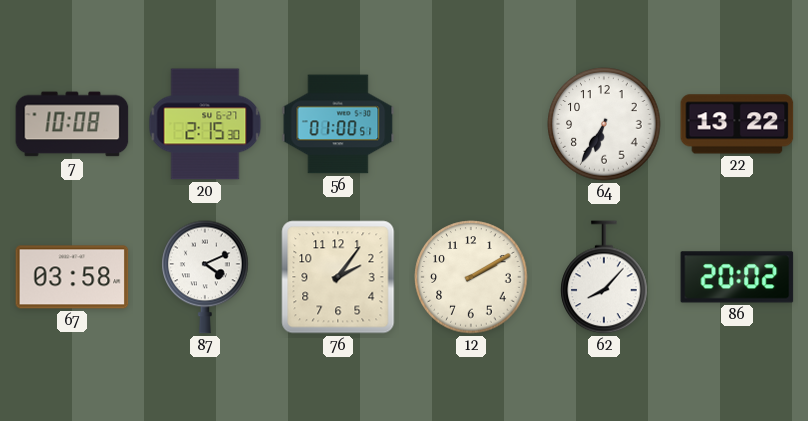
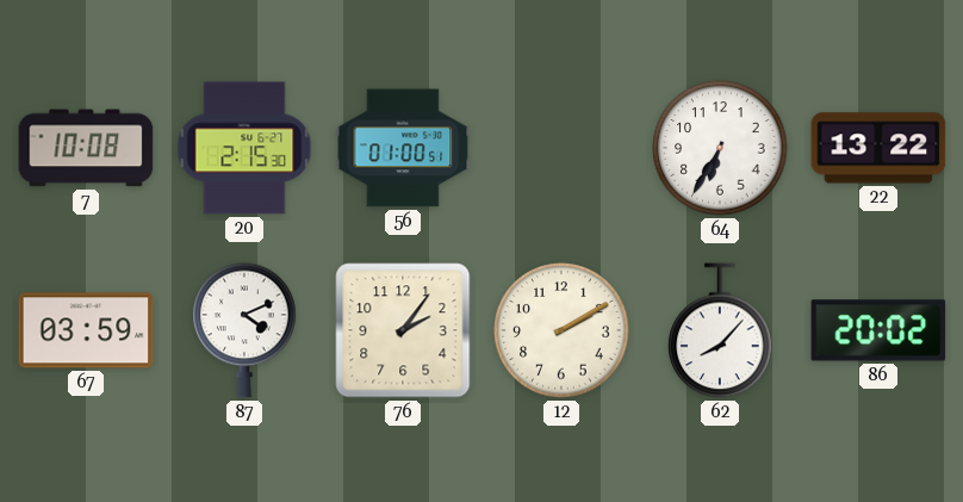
67: 03:58 -> 03:59 (86, 330)
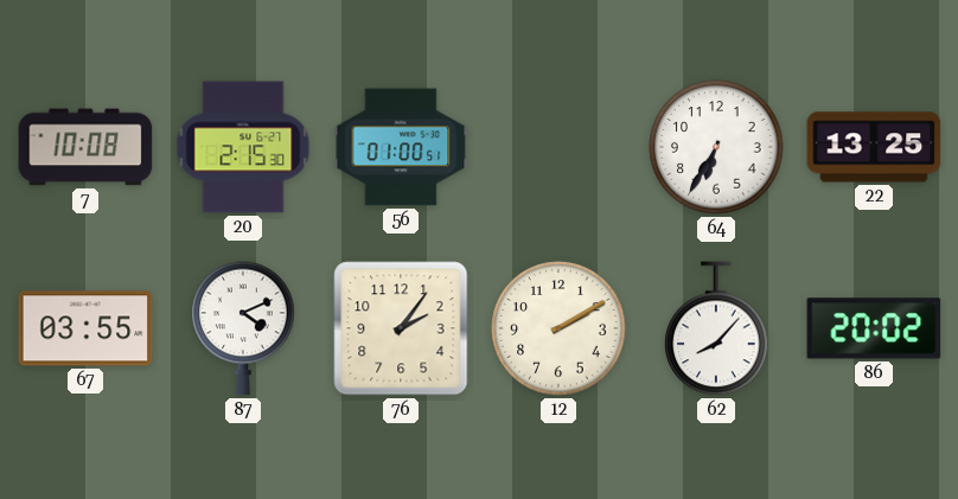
22: 13:22 -> 13:25 (874, 147)
67: 03:59 -> 03:55 (85, 328)
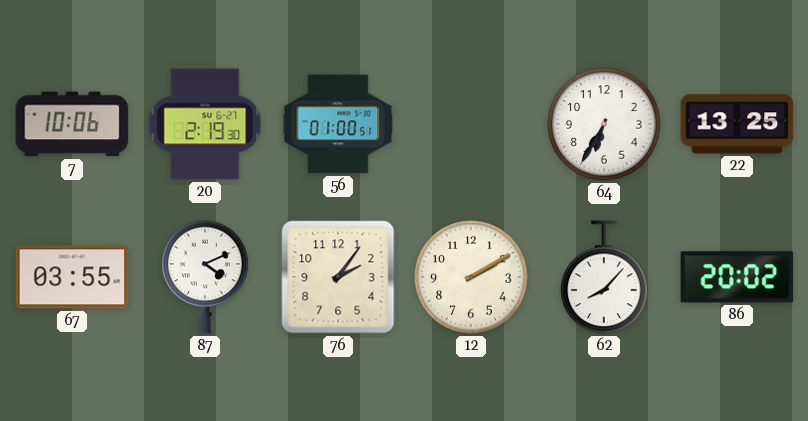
7: 10:08 -> 10:06 (72, 124)
20: 2:15 -> 2:19 (205, 124)
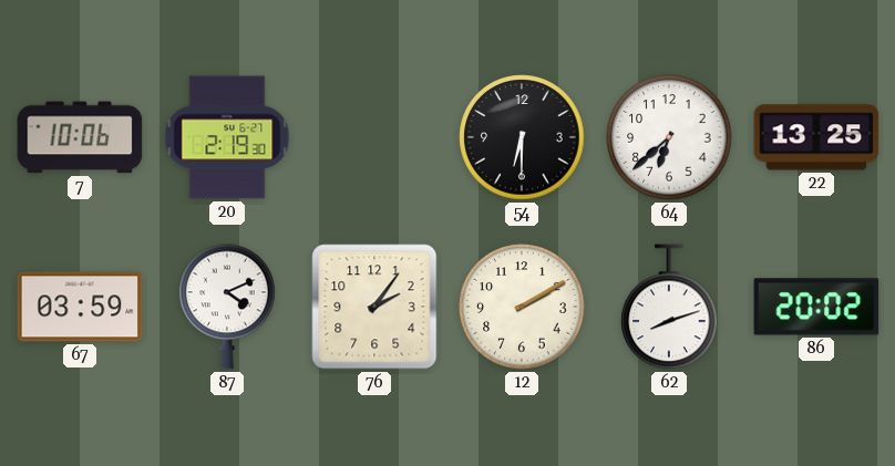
56: 01:00 -> none (338, 124)
54: none -> 6:30 (522, 137)
64: 6:35 -> 6:38 (669, 137)
67: 03:55 -> 03:59 (80, 307)
62: 8:07 -> 8:12 (669, 307)
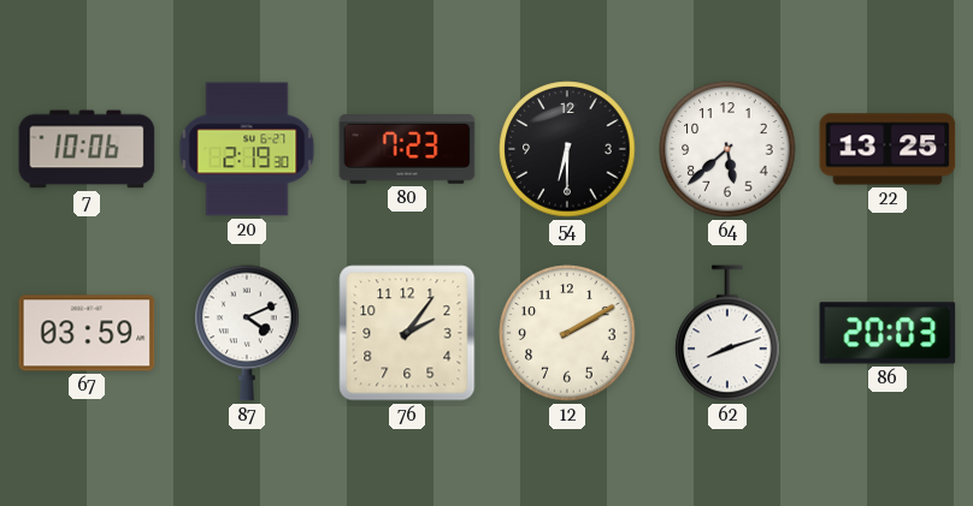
80: none -> 7:23 (407, 149)
64: 6:38 -> 5:38 (727, 149)
86: 20:02 -> 20:03 (888, 333)
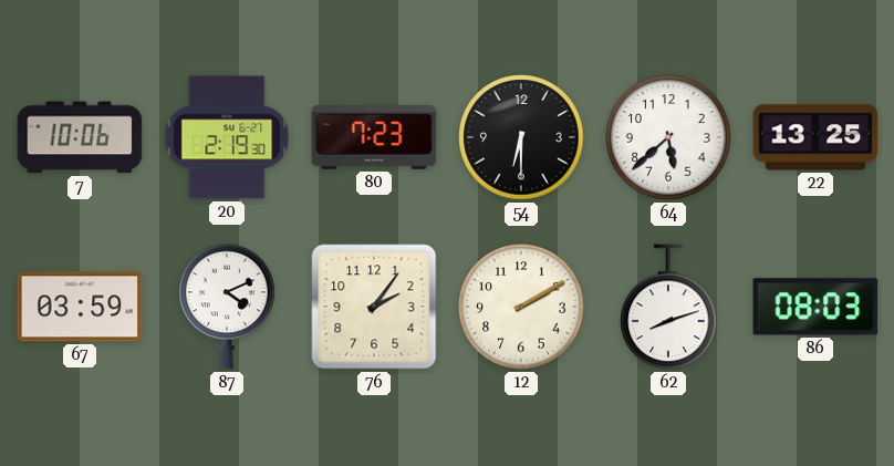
86: 20:03 -> 08:03 (815, 307)
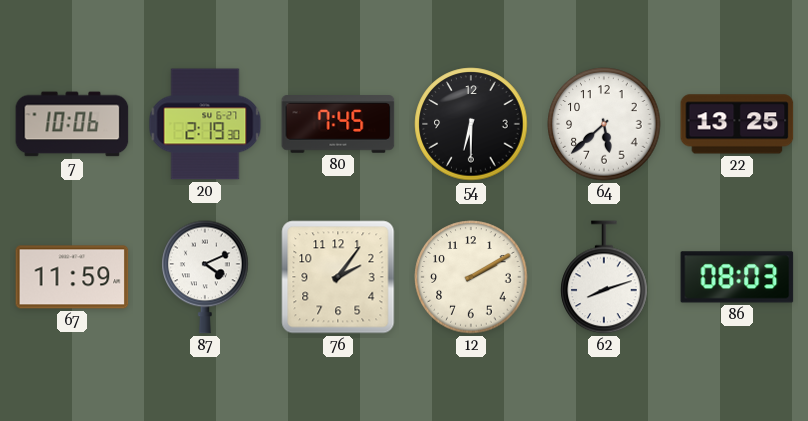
80: 7:23 -> 7:45 (338, 124)
67: 03:59 -> 11:59 (72, 277)
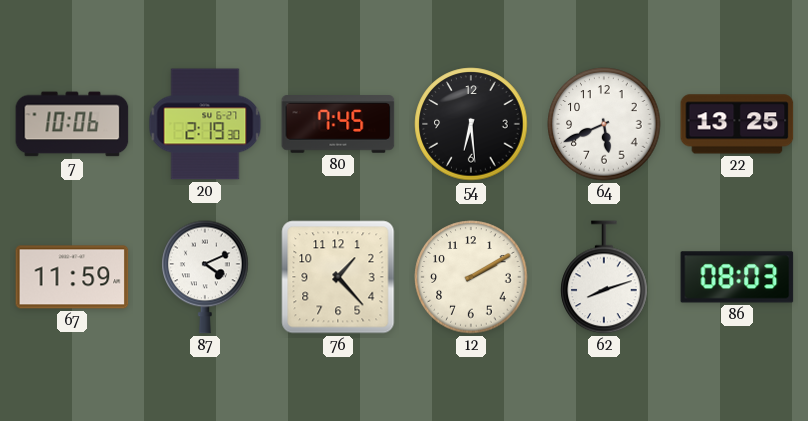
54: 6:30 -> 6:29 (471, 124)
64: 5:38 -> 5:41 (604, 124)
76: 2:06 -> 1:23 (338, 277)
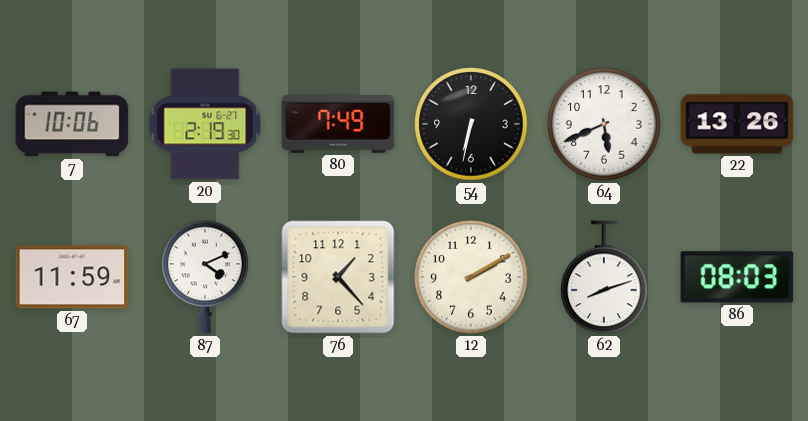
80: 7:45 -> 7:49 (338, 124)
54: 6:29 -> 6:32 (471, 124)
22: 13:25 -> 13:26 (737, 124)
